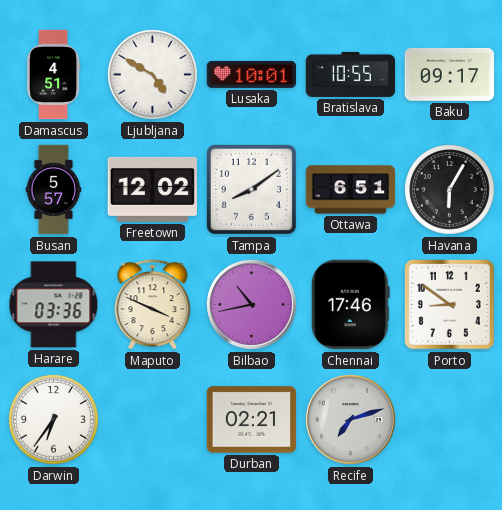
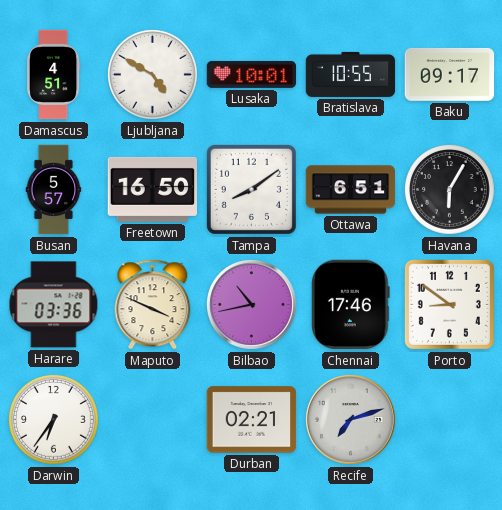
Freetown: 12:02 -> 16:50 (152, 189)
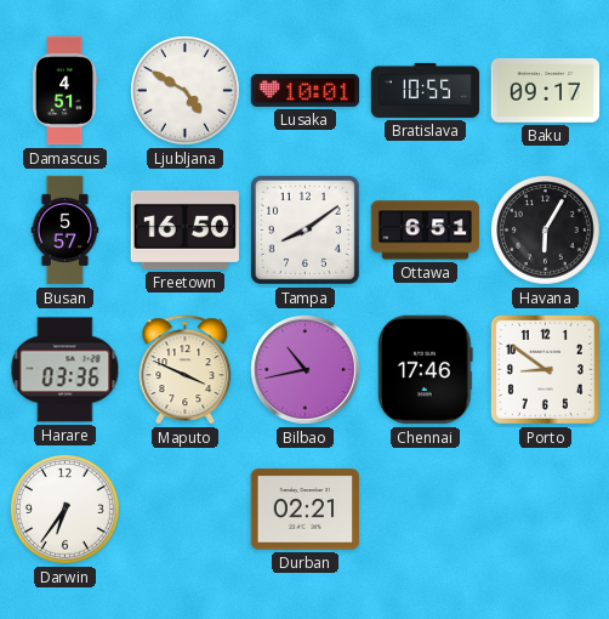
Recife: 7:12 -> none (351, 420)
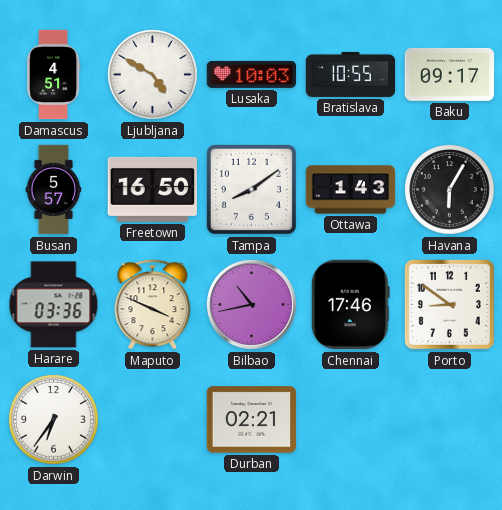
Lusaka: 10:01 -> 10:03 (252, 74)
Ottawa: 6:51 -> 1:43 (351, 190)
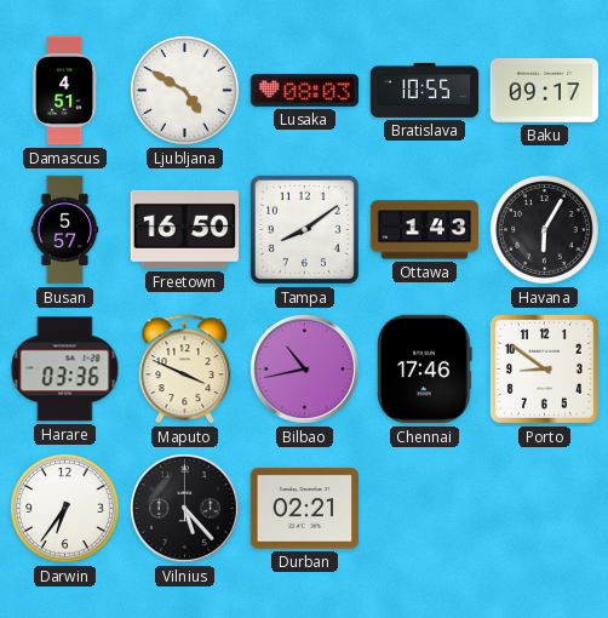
Lusaka: 10:03 -> 08:03 (305, 90)
Vilnius: none -> 5:23 (185, 509)
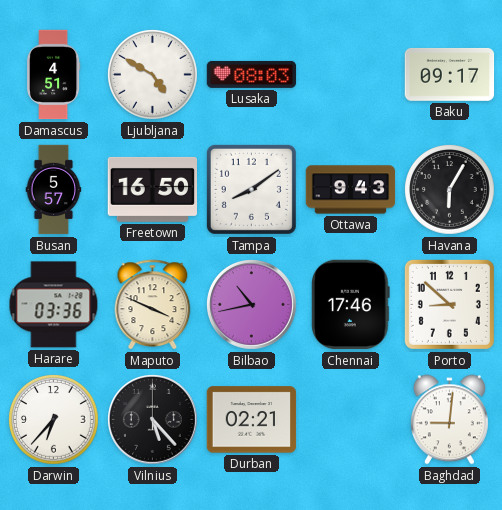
Bratislava: 10:55 -> none (425, 90)
Ottawa: 1:43 -> 9:43 (351, 190)
Porto: 8:51 -> 8:52 (449, 304)
Darwin: 6:36 -> 6:37 (54, 420)
Baghdad: none -> 9:01 (449, 420)
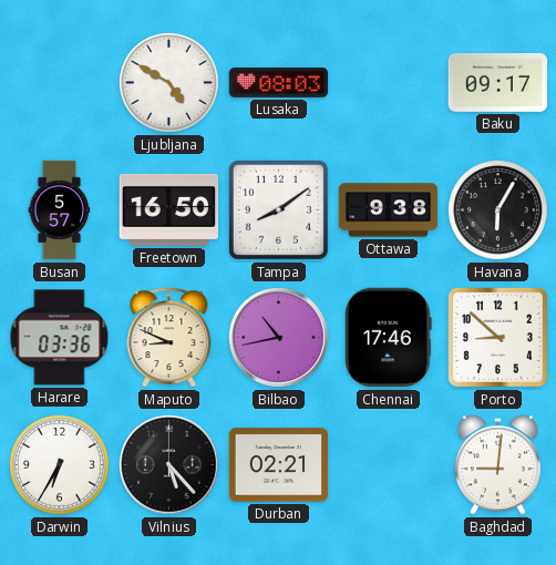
Damascus: 4:51 -> none (53, 75)
Ottawa: 9:43 -> 9:38 (389, 210)
Maputo: 3:49 -> 8:49 (169, 338)
Darwin: 6:37 -> 6:35 (60, 465)
